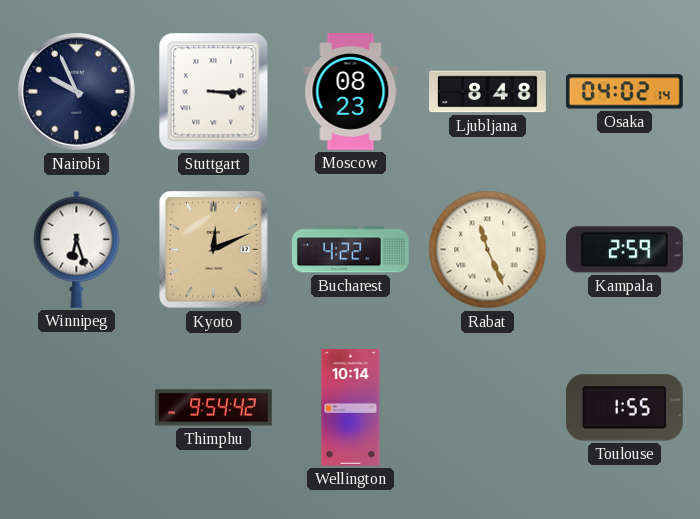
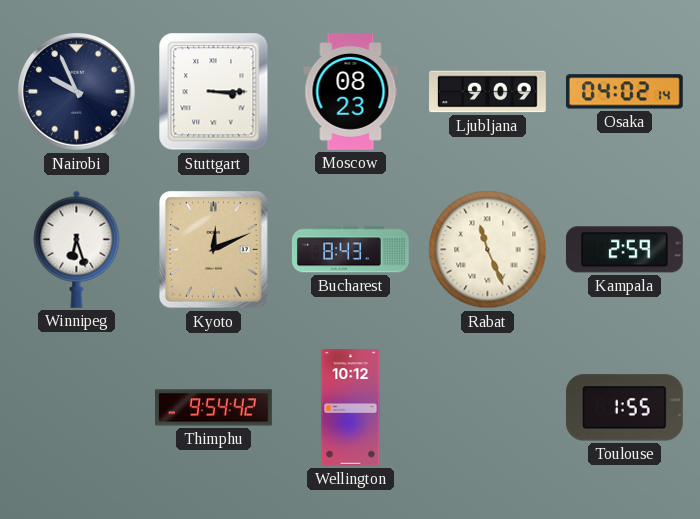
Ljubljana: 8:48 -> 9:09 (488, 92)
Bucharest: 4:22 -> 8:43 (351, 250)
Wellington: 10:14 -> 10:12 (351, 408)
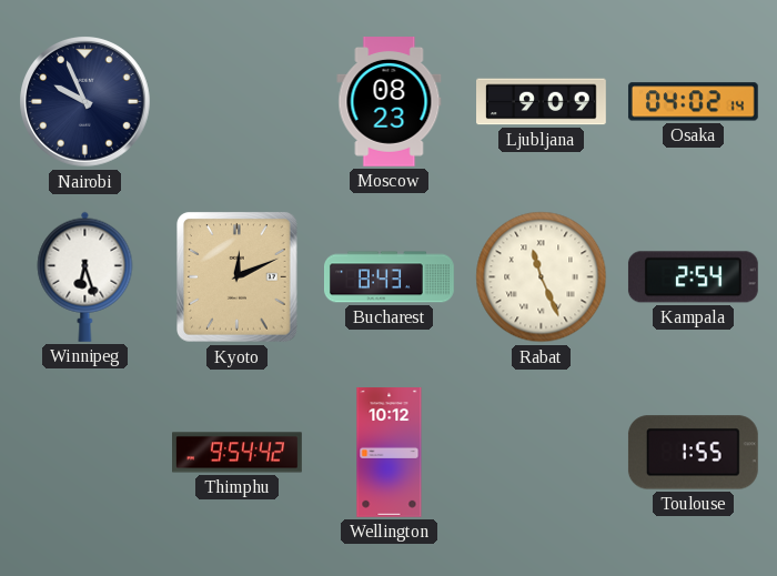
Stuttgart: 3:15 -> none (214, 92)
Kampala: 2:59 -> 2:54 (693, 277)
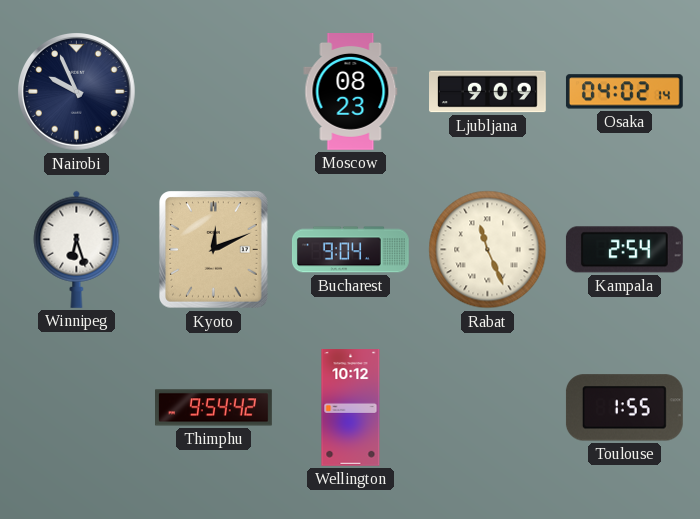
Bucharest: 8:43 -> 9:04 (351, 250)
